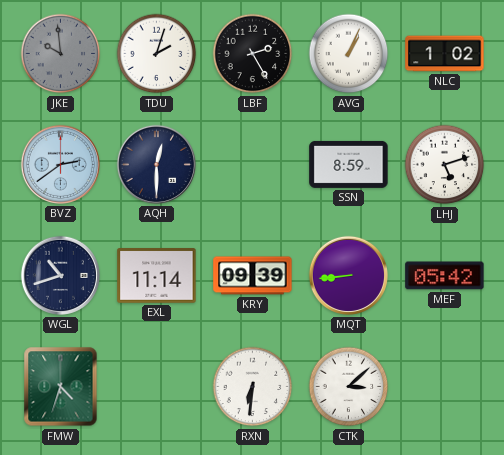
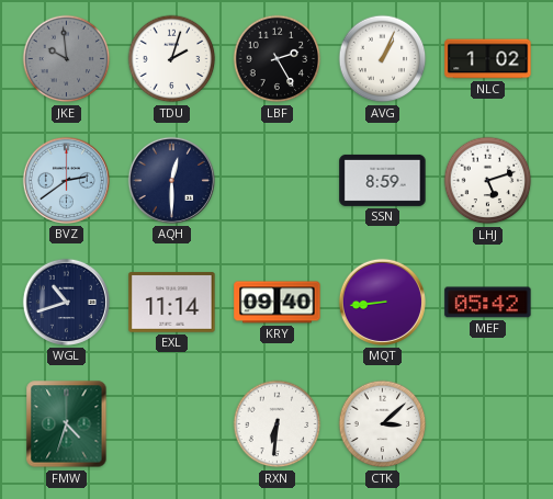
KRY: 09:39 -> 09:40 (278, 303)
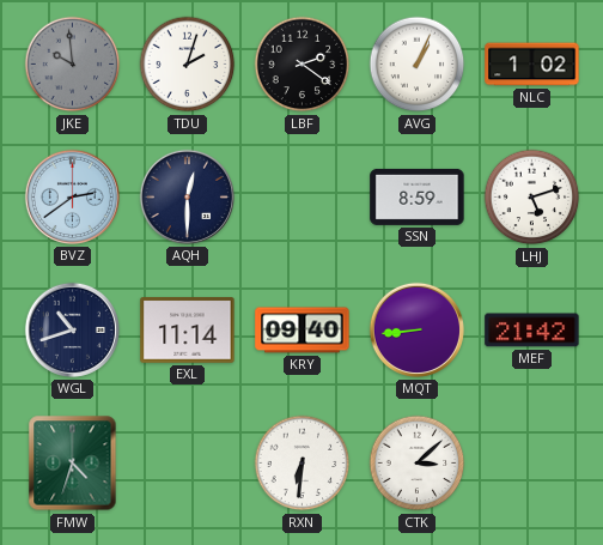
LBF: 2:25 -> 2:21 (303, 65)
MEF: 05:42 -> 21:42 (532, 331)
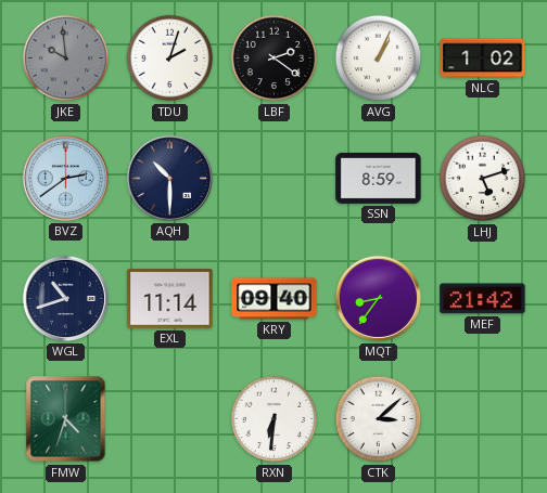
AQH: 12:30 -> 10:30 (169, 178)
MQT: 8:44 -> 8:36 (378, 298)
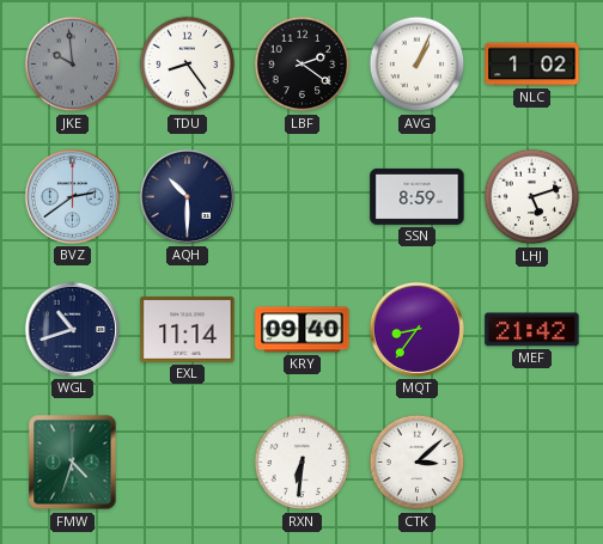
TDU: 2:03 -> 8:24 (188, 65)
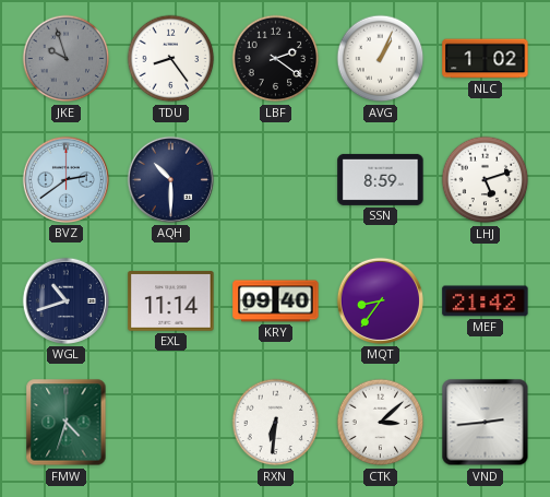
JKE: 9:59 -> 9:57 (67, 59)
VND: none -> 2:44 (486, 423)
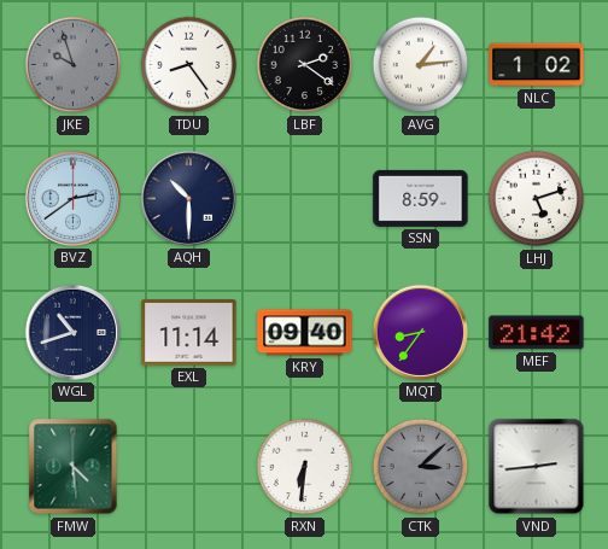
AVG: 1:04 -> 1:14 (421, 65)
FMW: 4:33 -> 4:29 (74, 467)
CTK dial: white -> grey (421, 467)
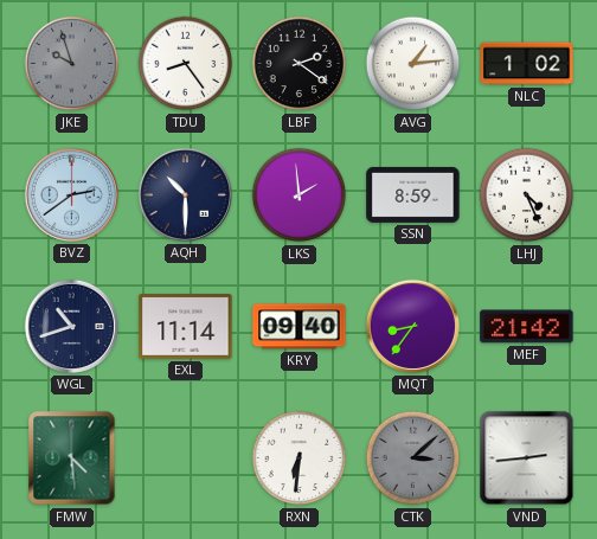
LKS: none -> 1:59 (300, 195)
LHJ: 5:12 -> 4:26 (527, 195)
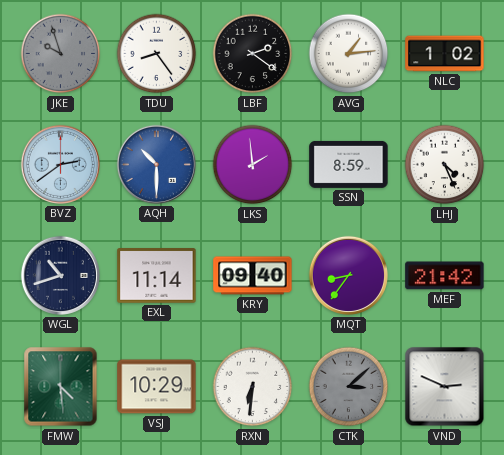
AQH dial: navy -> blue (156, 164)
VSJ: none -> 10:29 (157, 387)
VND: 2:44 -> 2:49 (445, 387)
